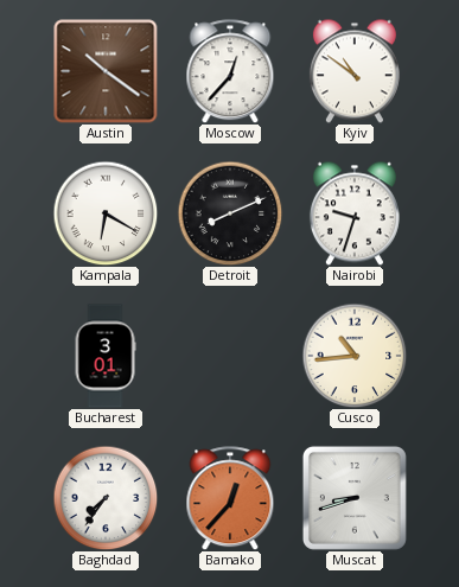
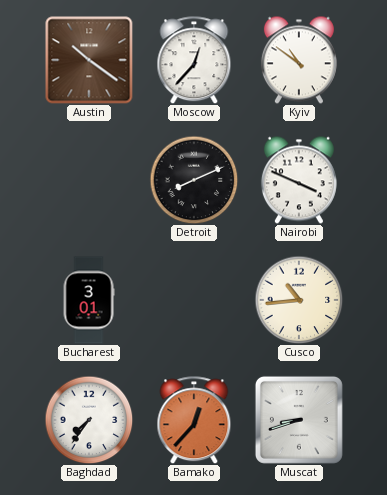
Kampala: 6:20 -> none (106, 213)
Nairobi: 9:33 -> 3:49 (299, 180)
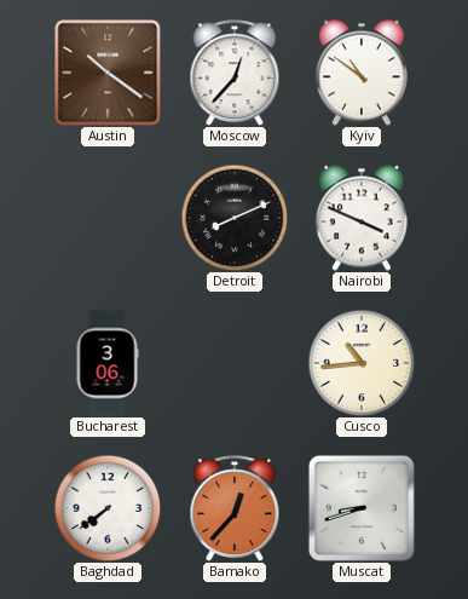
Bucharest: 3:01 -> 3:06 (108, 363)
Baghdad: 7:36 -> 7:39 (108, 508)
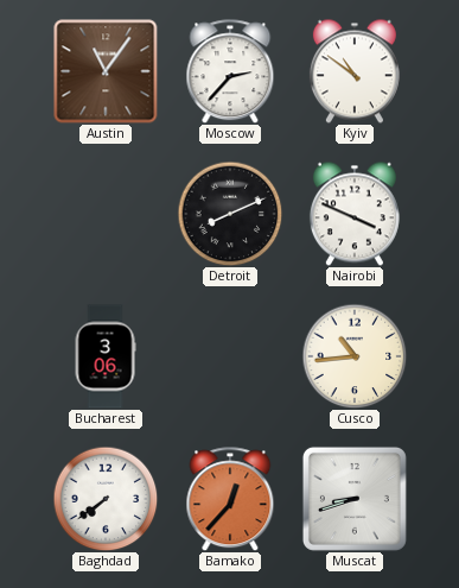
Austin: 10:21 -> 11:06 (106, 71)
Moscow: 12:37 -> 2:37 (230, 71)
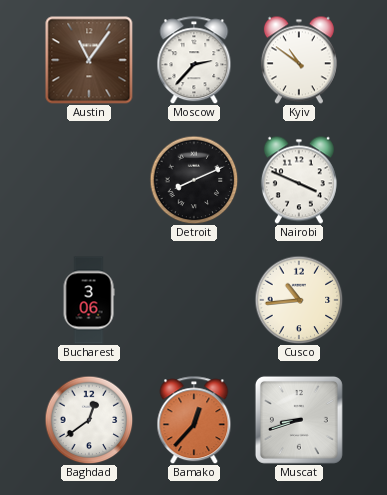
Baghdad: 7:39 -> 12:39 (89, 420)
